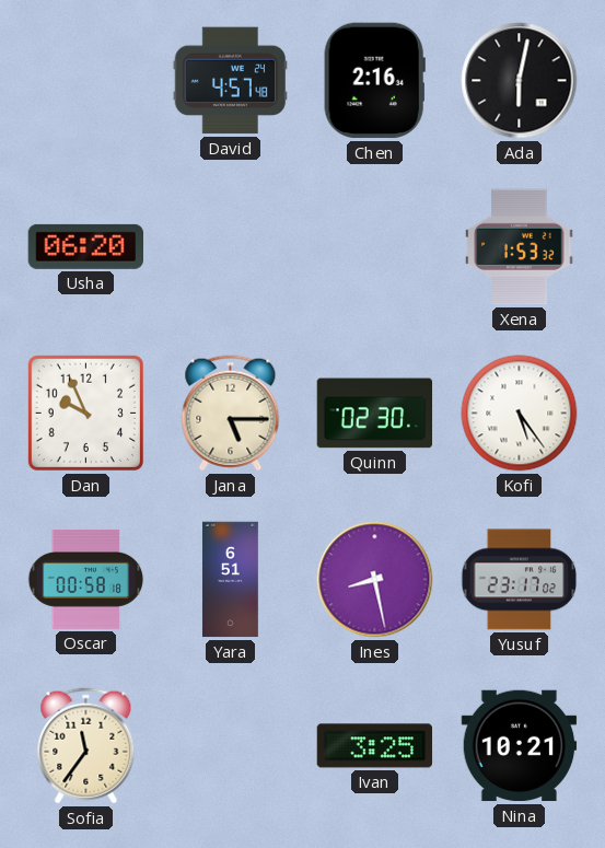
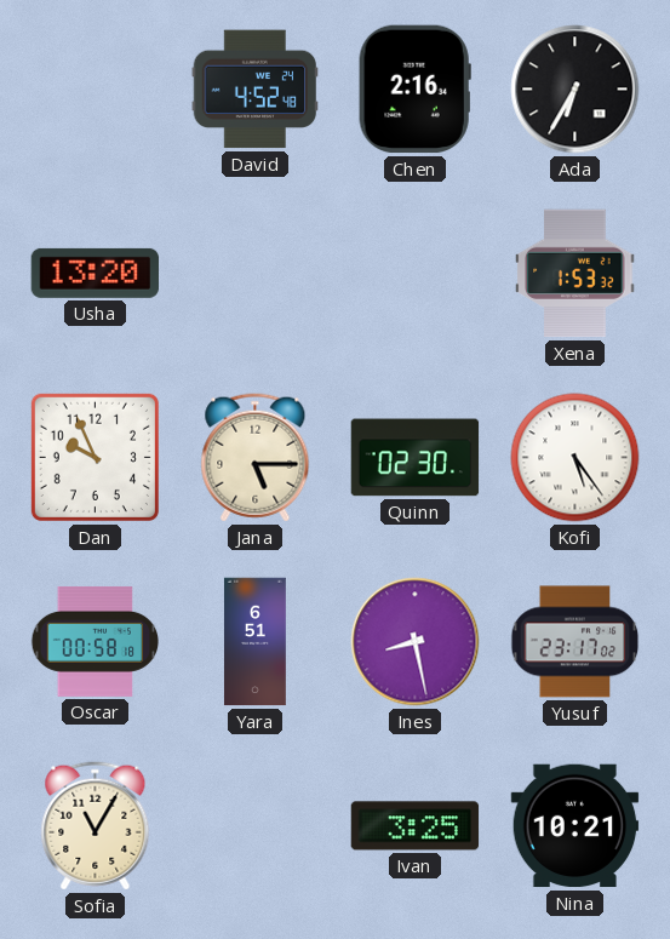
David: 4:57 -> 4:52 (254, 90)
Ada: 6:02 -> 6:35 (575, 90)
Usha: 06:20 -> 13:20 (96, 273)
Sofia: 11:36 -> 11:05 (96, 826)
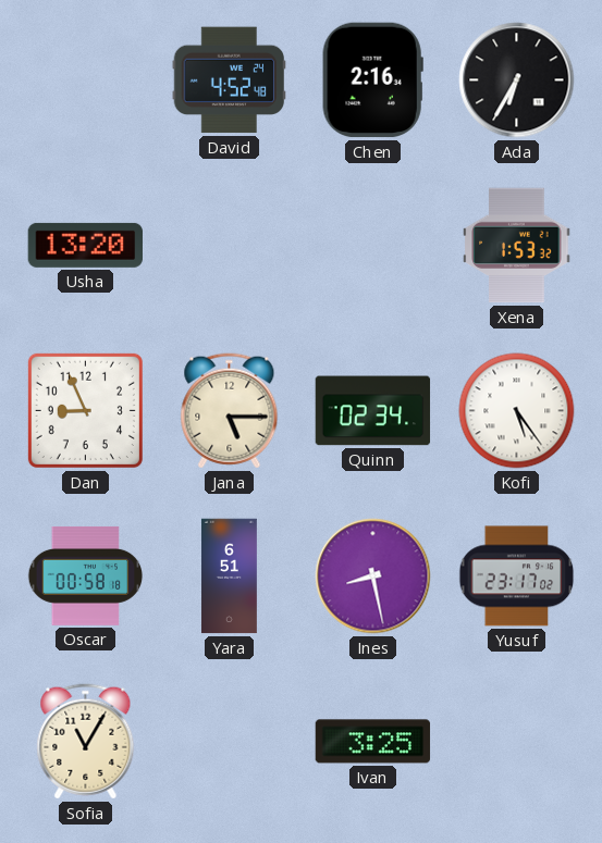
Dan: 9:56 -> 8:56 (85, 410)
Quinn: 02:30 -> 02:34 (373, 411)
Nina: 10:21 -> none (575, 826)
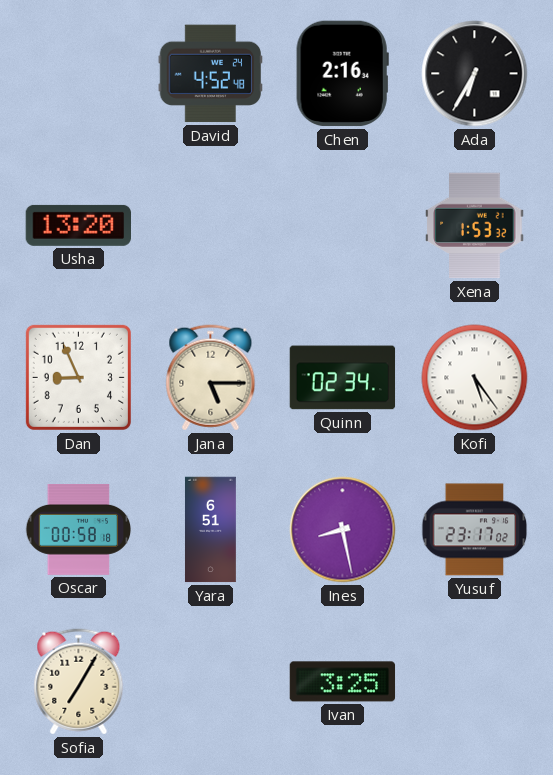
Sofia: 11:05 -> 7:05 (79, 682)
